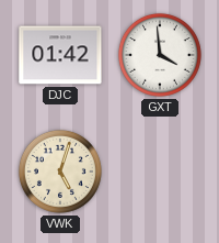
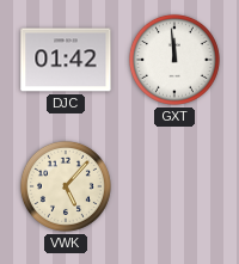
GXT: 3:59 -> 11:59 (174, 60)
VWK: 5:03 -> 5:07 (66, 186)
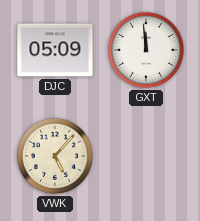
DJC: 01:42 -> 05:09 (55, 50)
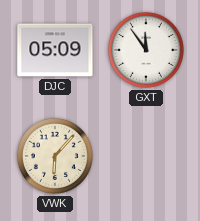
GXT: 11:59 -> 11:54 (146, 50)
VWK: 5:07 -> 6:07 (55, 156)
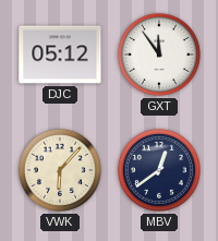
DJC: 05:09 -> 05:12 (60, 55)
MBV: none -> 12:39 (159, 170)
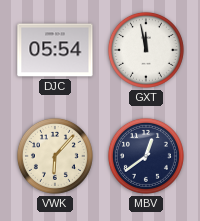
DJC: 05:12 -> 05:54 (55, 50)
GXT: 11:54 -> 11:58 (146, 50)
